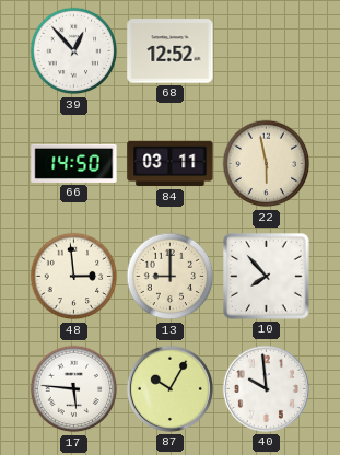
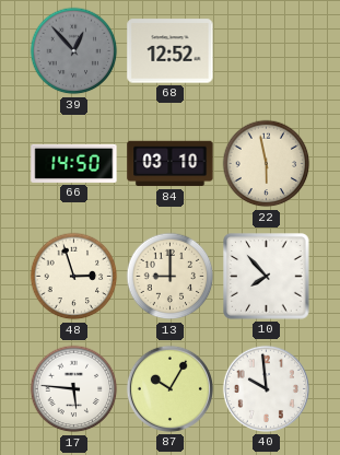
39 dial: white -> grey (74, 51)
84: 03:11 -> 03:10 (171, 164)
48: 2:59 -> 2:57 (74, 277)
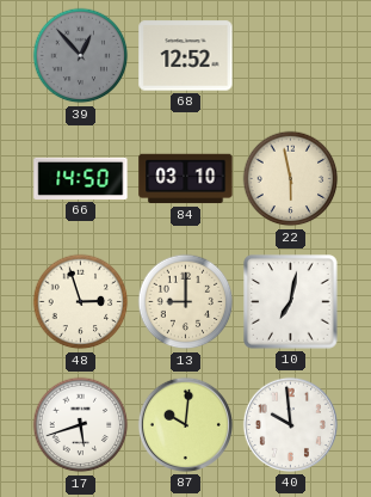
10: 7:53 -> 7:02 (291, 302)
17: 5:46 -> 5:42 (81, 425)
87: 10:05 -> 10:01 (185, 424)
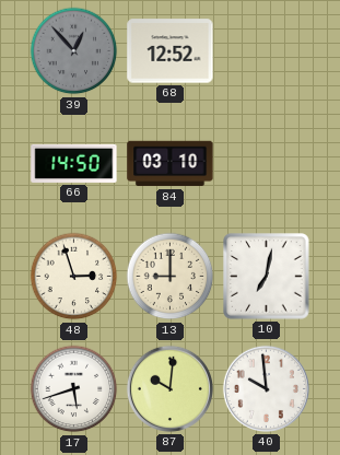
22: 5:58 -> none (291, 179)
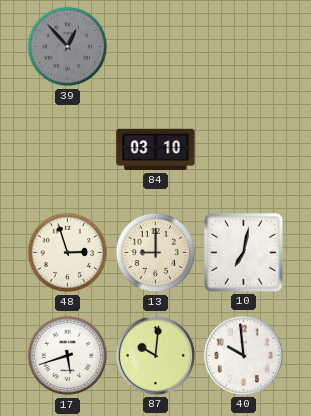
68: 12:52 -> none (171, 51)
66: 14:50 -> none (74, 163)
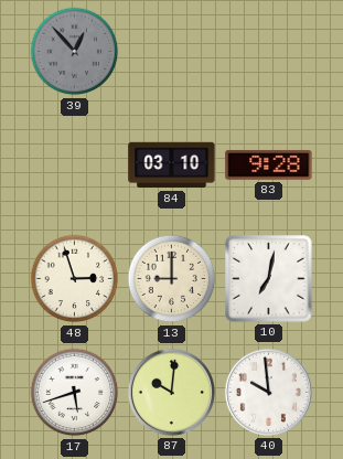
83: none -> 9:28 (269, 164)
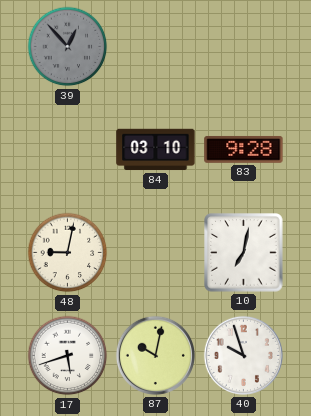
48: 2:57 -> 9:02 (68, 253)
13: 9:00 -> none (172, 279)
87: 10:01 -> 10:02 (155, 355)
40: 9:59 -> 9:57 (243, 355)
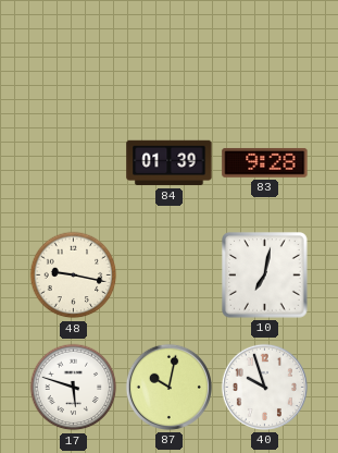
39: 12:53 -> none (68, 47)
84: 03:10 -> 01:39 (170, 163)
48: 9:02 -> 9:17 (74, 276)
17: 5:42 -> 5:48 (74, 388)
